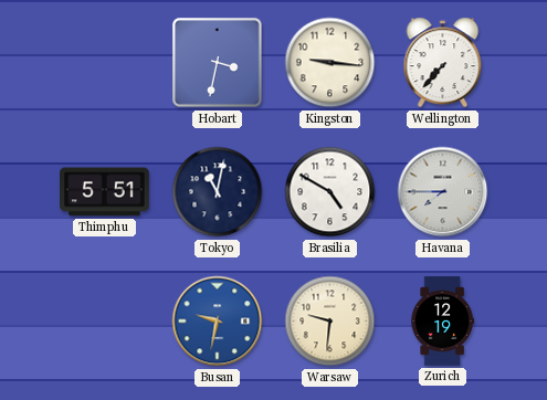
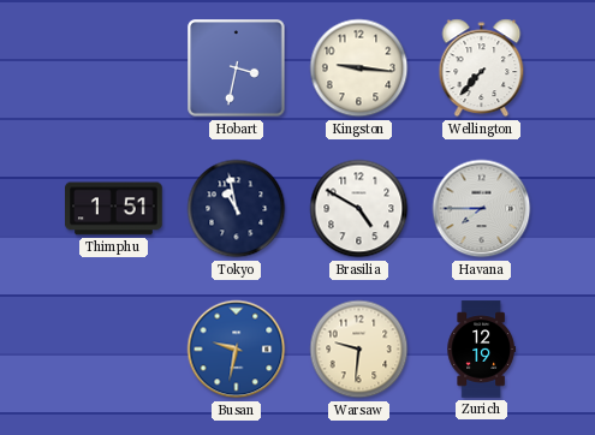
Thimphu: 5:51 -> 1:51 (114, 209)
Tokyo: 11:02 -> 10:58 (237, 209)
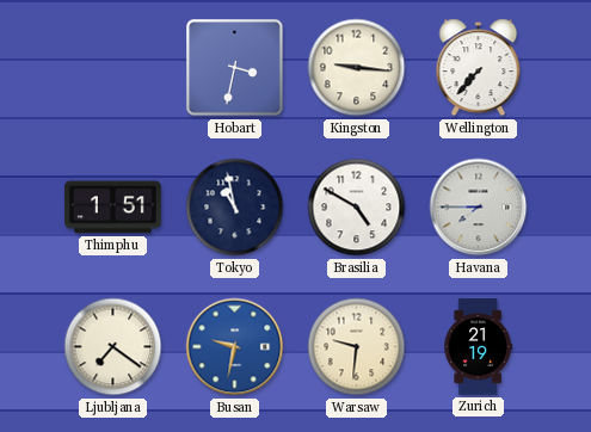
Ljubljana: none -> 7:21 (113, 347)
Zurich: 12:19 -> 21:19 (478, 347)
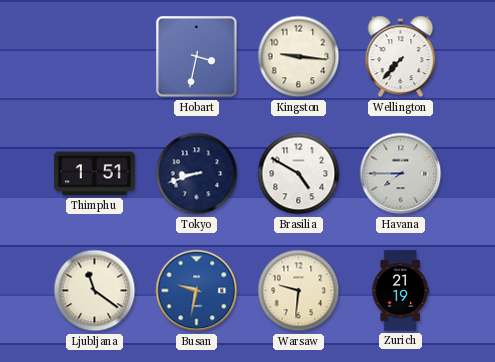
Tokyo: 10:58 -> 8:42 (197, 174)
Ljubljana: 7:21 -> 11:21 (95, 291)
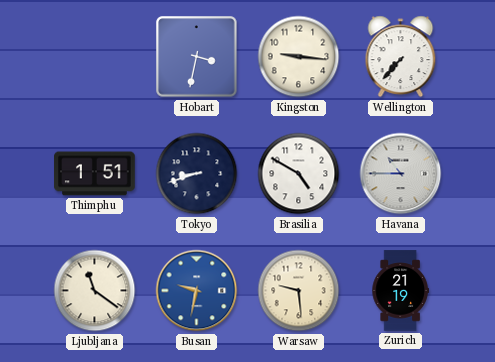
Havana: 7:45 -> 10:45 (401, 174)
Warsaw: 9:31 -> 9:29 (299, 291)
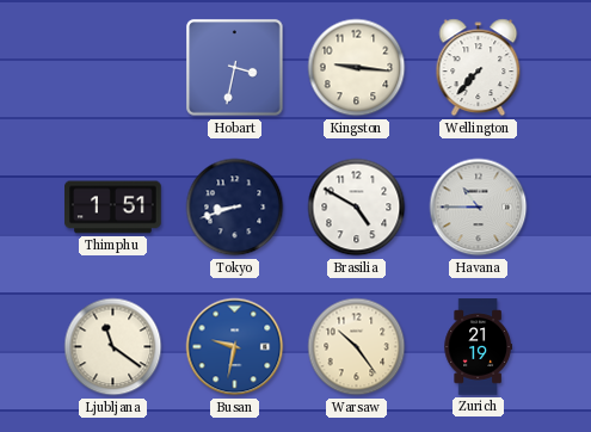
Warsaw: 9:29 -> 10:24 (357, 347)
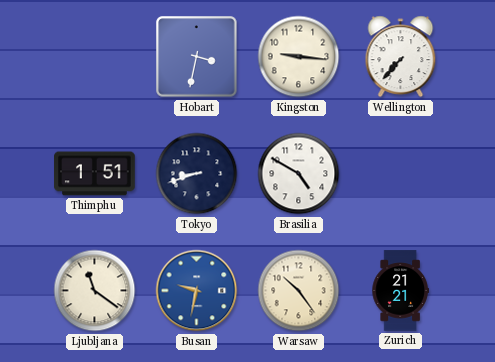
Havana: 10:45 -> none (479, 208)
Zurich: 21:19 -> 21:21 (400, 291)
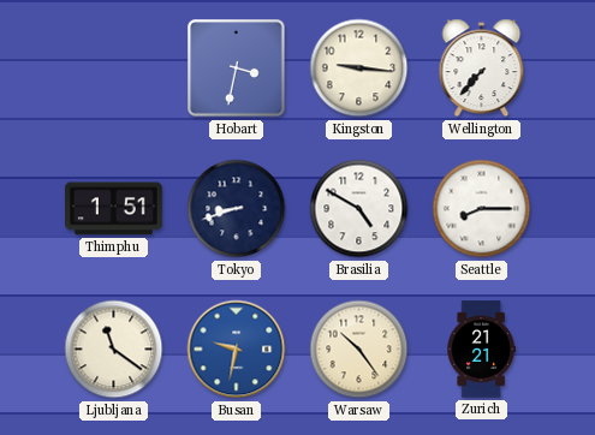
Seattle: none -> 8:15 (482, 209)
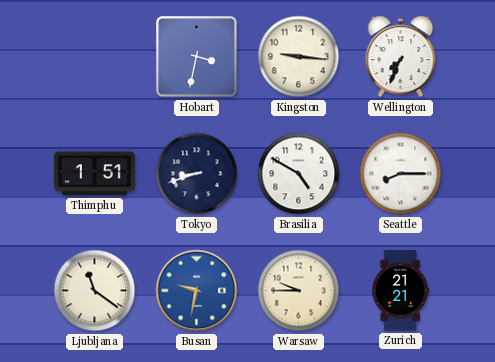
Wellington: 7:37 -> 7:34 (401, 57)
Warsaw: 10:24 -> 9:45 (299, 291)
